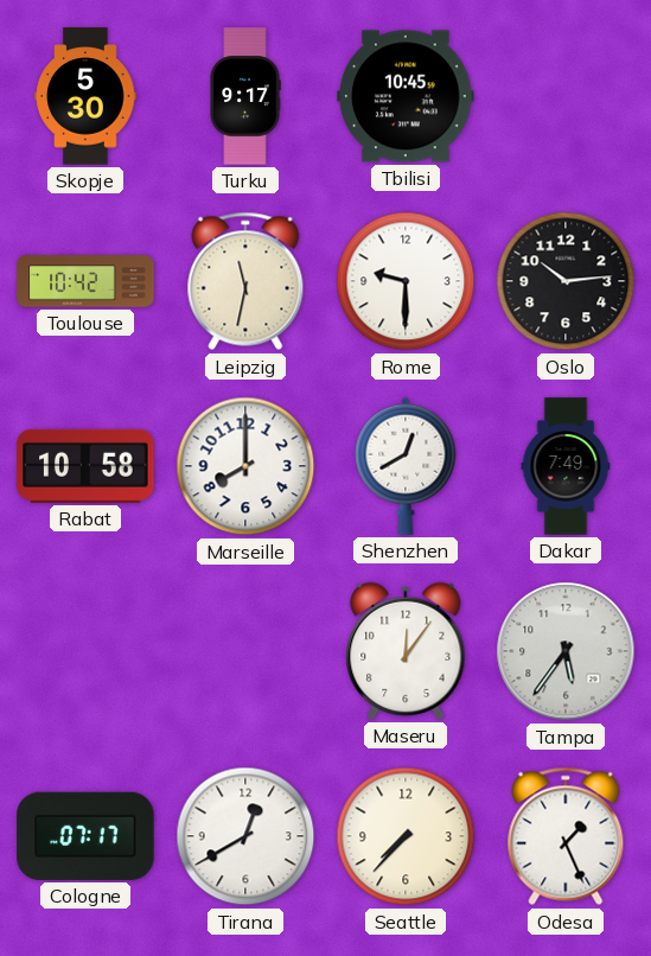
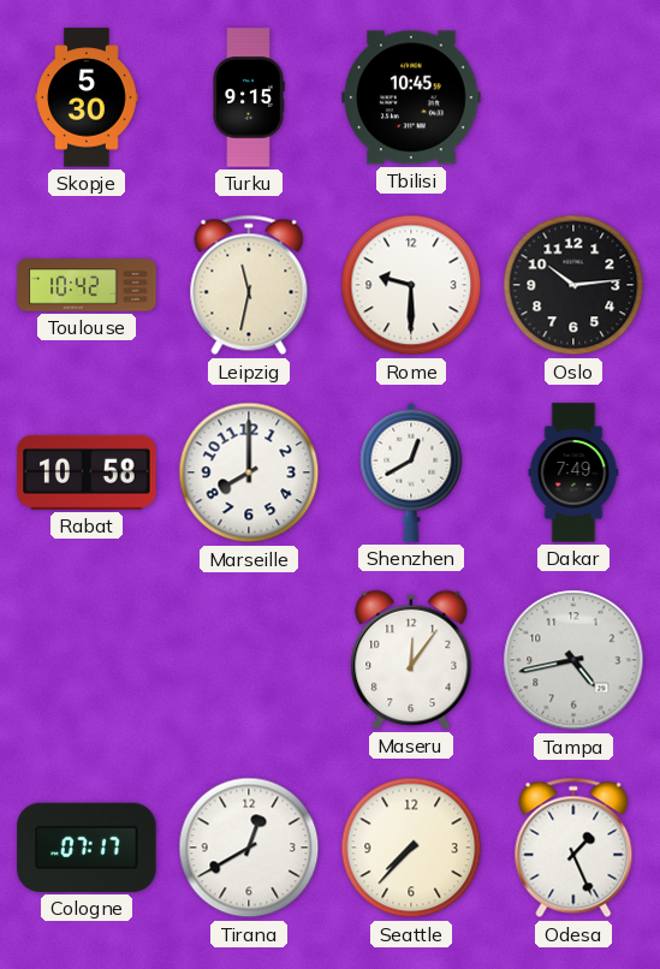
Turku: 9:17 -> 9:15 (249, 97)
Tampa: 5:36 -> 4:43 (573, 660)
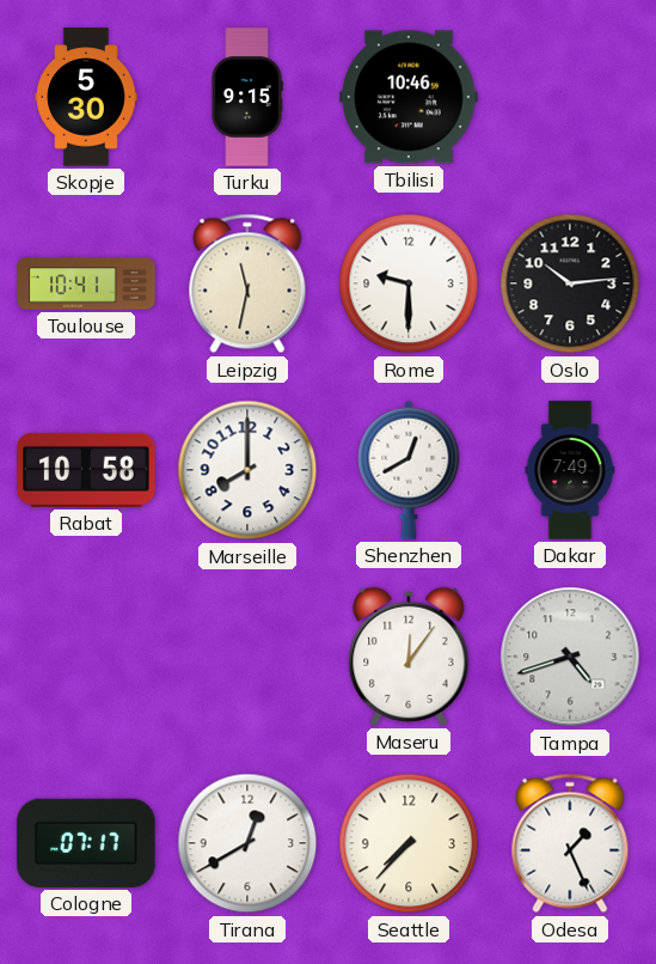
Tbilisi: 10:45 -> 10:46 (409, 97)
Toulouse: 10:42 -> 10:41 (86, 283)
Tampa: 4:43 -> 4:42 (570, 657)
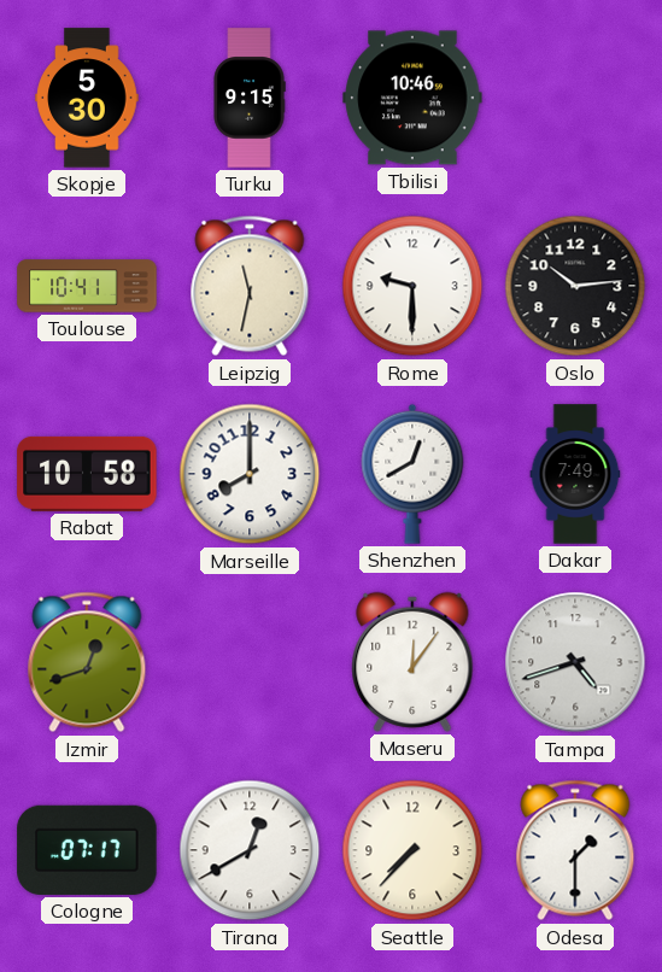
Izmir: none -> 12:42 (87, 662)
Odesa: 1:26 -> 1:30 (575, 850)
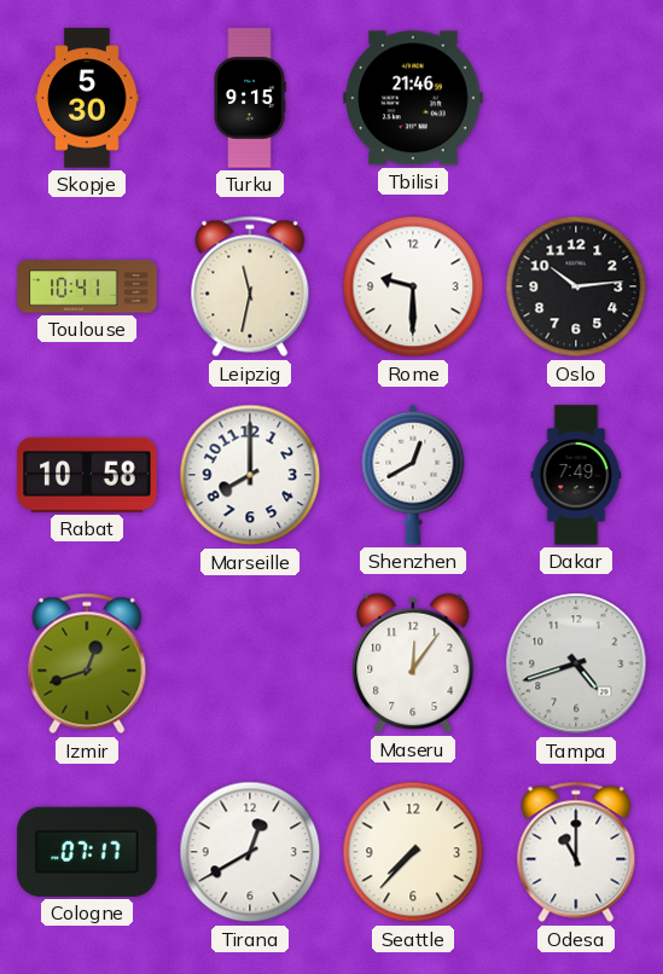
Tbilisi: 10:46 -> 21:46 (413, 98)
Odesa: 1:30 -> 11:00 (576, 852)
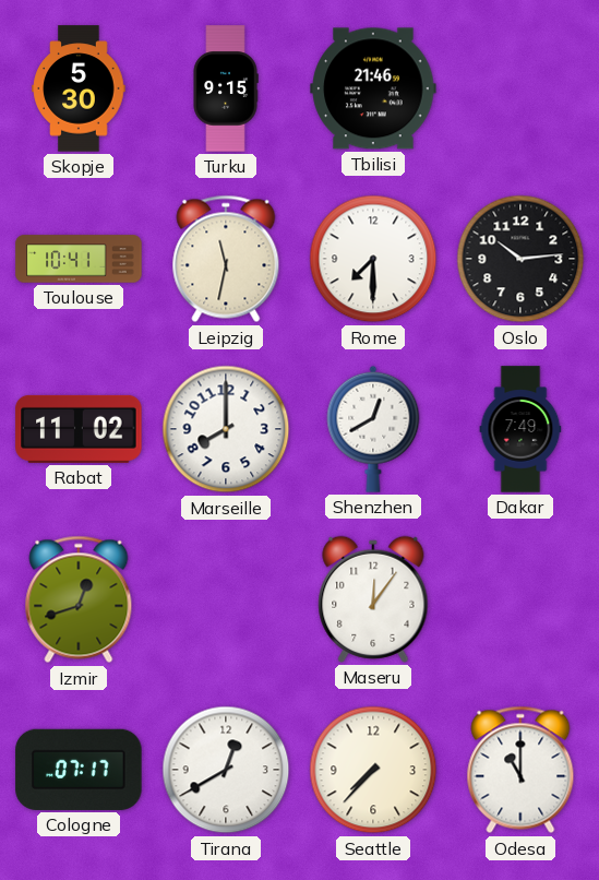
Rome: 9:30 -> 7:30 (373, 259)
Rabat: 10:58 -> 11:02 (79, 429)
Tampa: 4:42 -> none (576, 663)
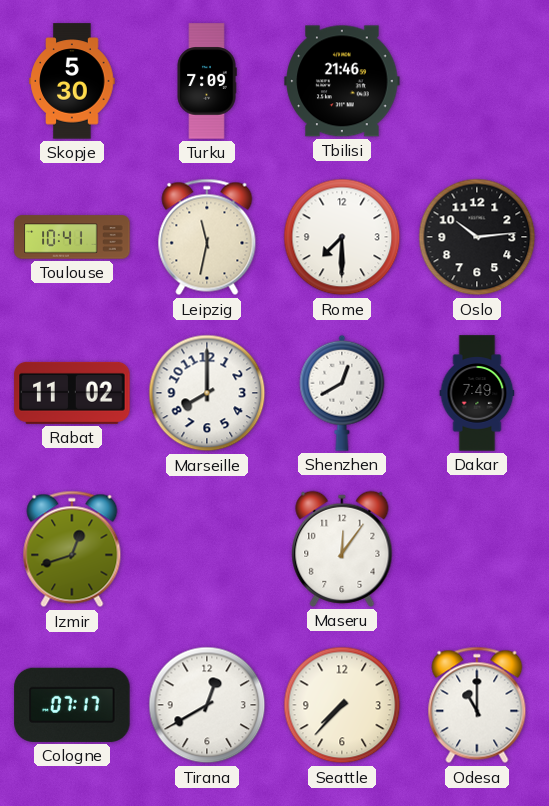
Turku: 9:15 -> 7:09 (207, 81)
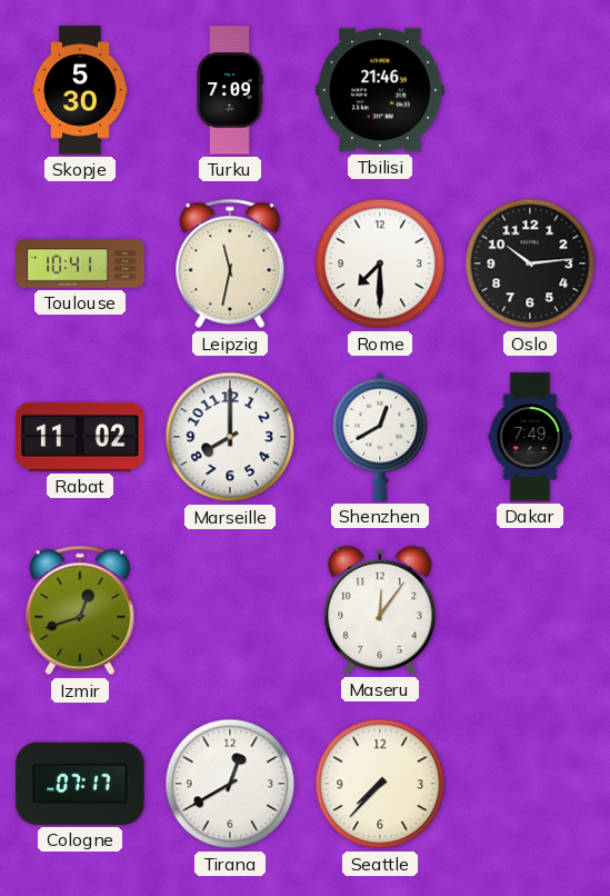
Odesa: 11:00 -> none (477, 705)
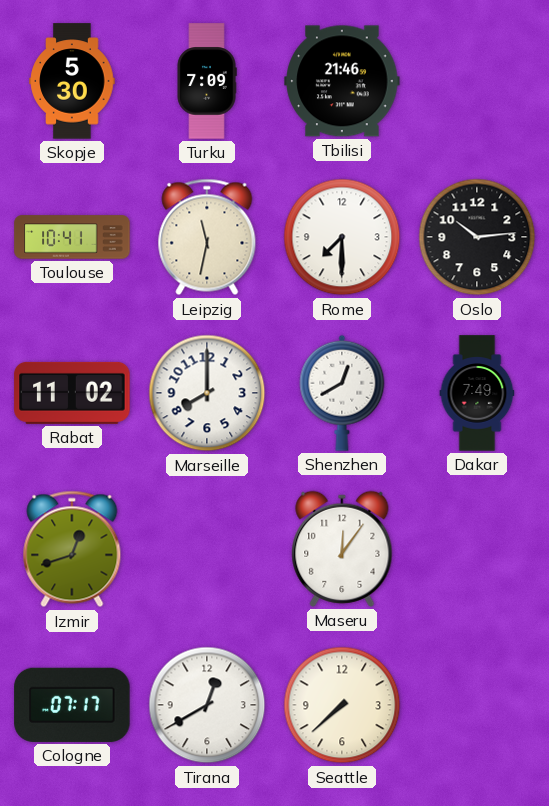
Seattle: 7:37 -> 7:38 (342, 705)
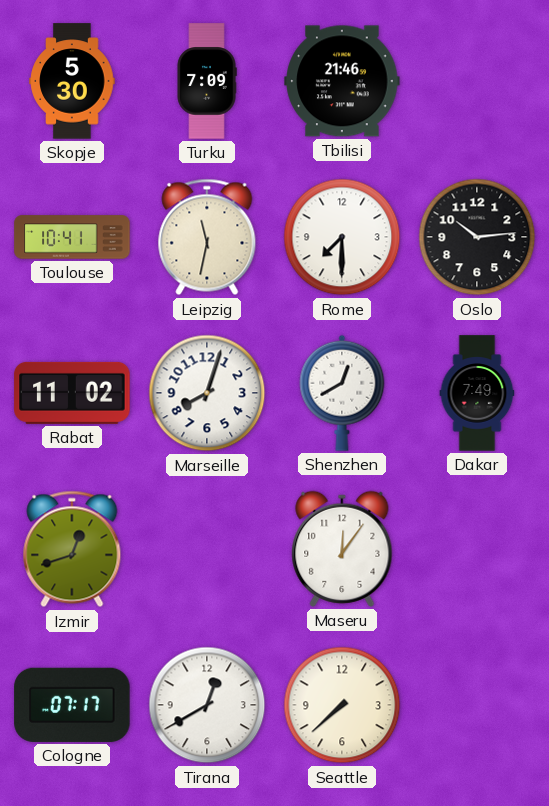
Marseille: 8:00 -> 8:03 (207, 393)
